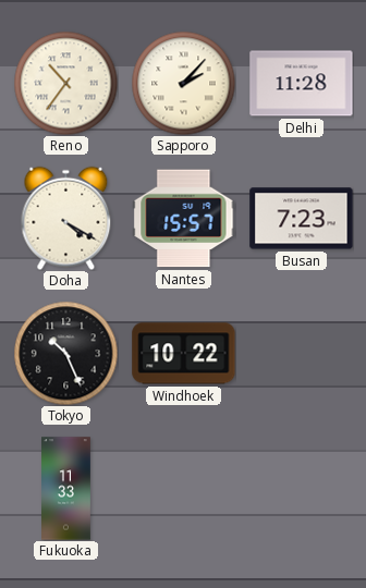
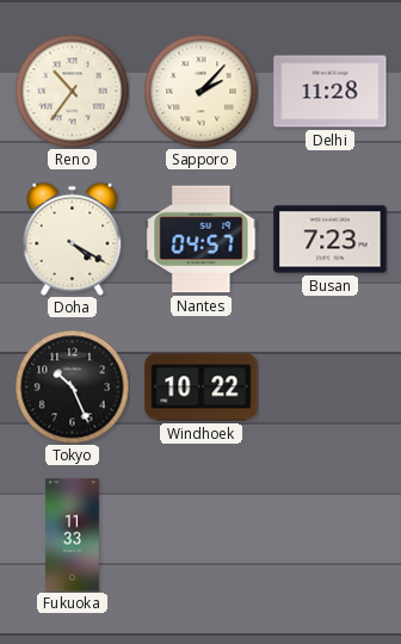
Nantes: 15:57 -> 04:57 (202, 240)
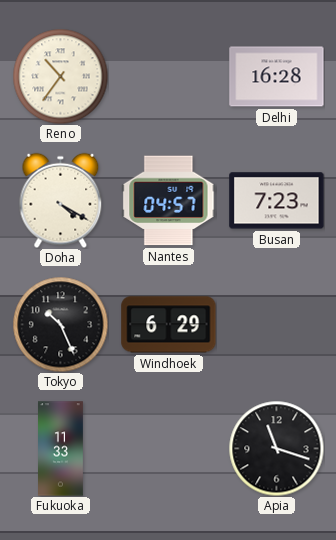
Sapporo: 2:07 -> none (200, 91)
Delhi: 11:28 -> 16:28 (277, 77)
Windhoek: 10:22 -> 6:29 (169, 325)
Apia: none -> 11:18 (276, 448)
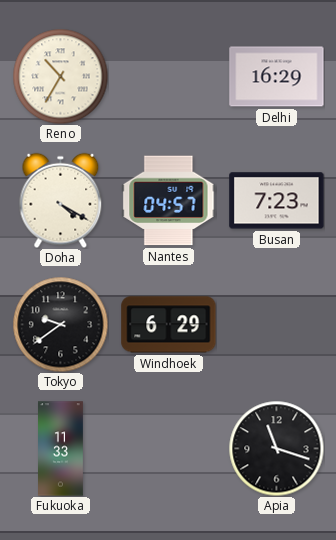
Reno: 10:36 -> 10:35 (60, 76)
Delhi: 16:28 -> 16:29 (277, 77)
Tokyo: 10:26 -> 9:39 (60, 324)
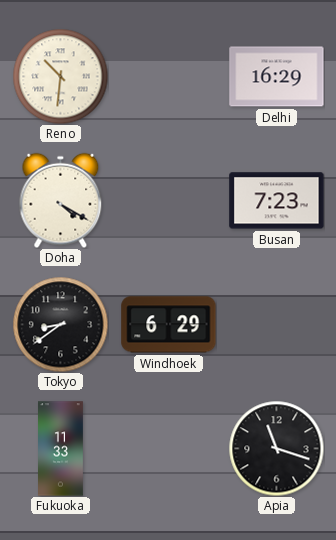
Reno: 10:35 -> 10:31 (60, 76)
Nantes: 04:57 -> none (169, 201)
Tokyo: 9:39 -> 8:39 (60, 324)
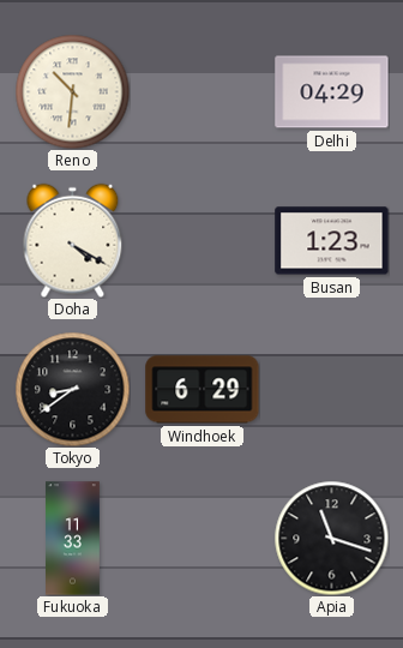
Delhi: 16:29 -> 04:29 (332, 92)
Busan: 7:23 -> 1:23 (332, 241)
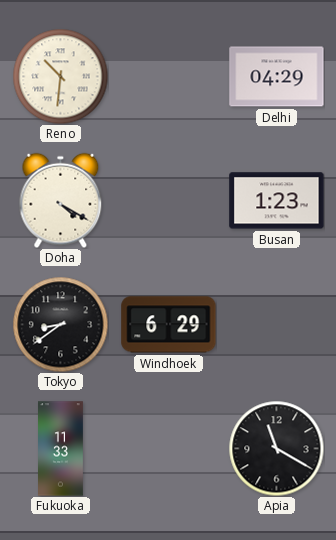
Apia: 11:18 -> 11:20 (276, 448)
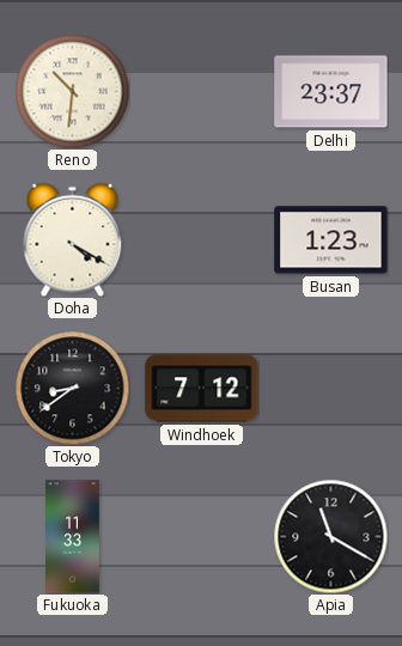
Delhi: 04:29 -> 23:37 (331, 92)
Windhoek: 6:29 -> 7:12 (202, 389)
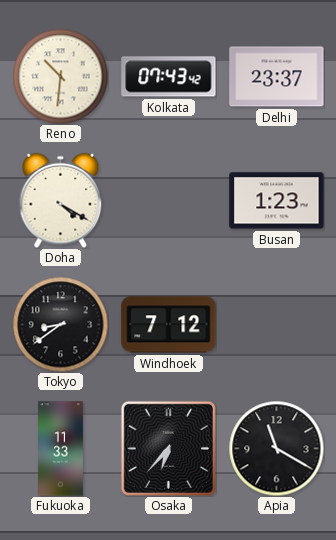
Kolkata: none -> 07:43 (169, 77)
Osaka: none -> 6:37 (168, 448)
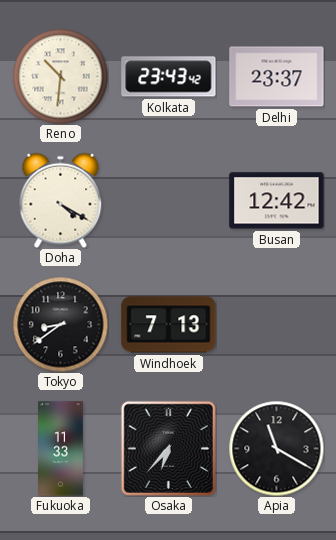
Kolkata: 07:43 -> 23:43 (169, 77)
Busan: 1:23 -> 12:42 (277, 201)
Windhoek: 7:12 -> 7:13 (169, 325)
